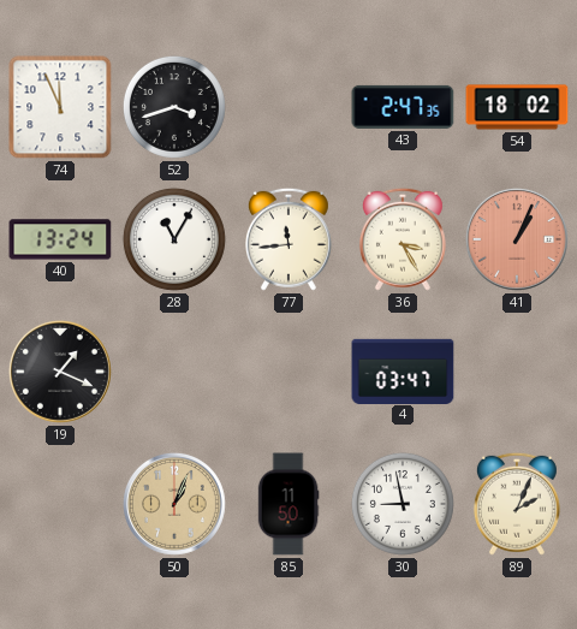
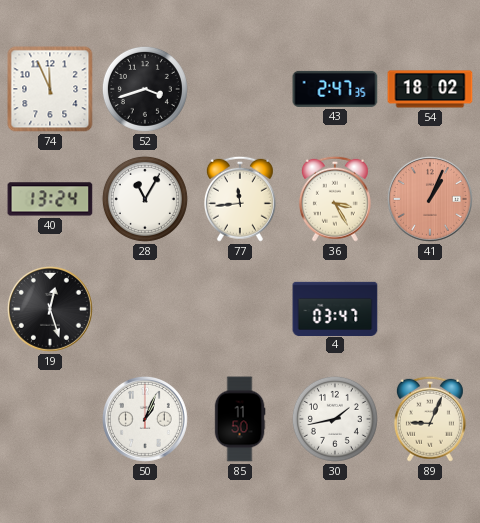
19: 1:19 -> 12:27 (50, 309)
50 dial: champagne -> white (145, 419)
30: 8:58 -> 1:43 (335, 419)
89: 2:04 -> 9:04 (430, 419)
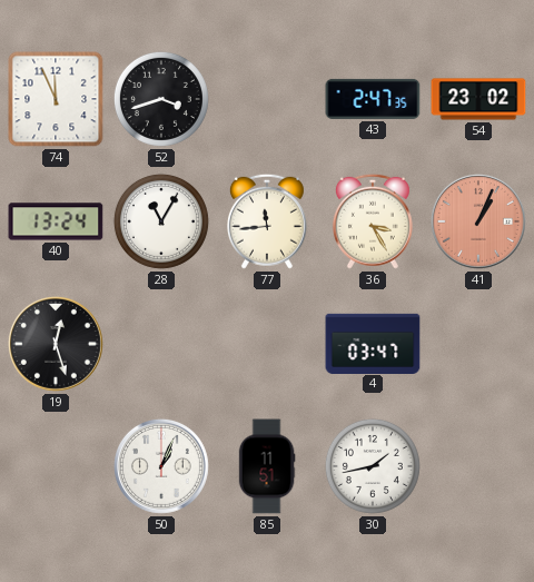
54: 18:02 -> 23:02 (478, 99)
85: 11:50 -> 11:51 (267, 466)
89: 9:04 -> none (430, 419)
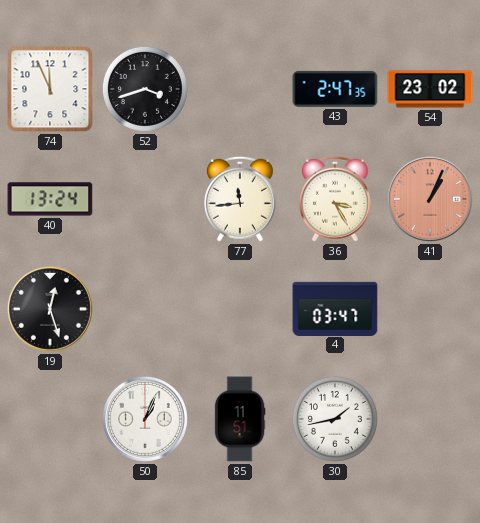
28: 11:05 -> none (161, 221)
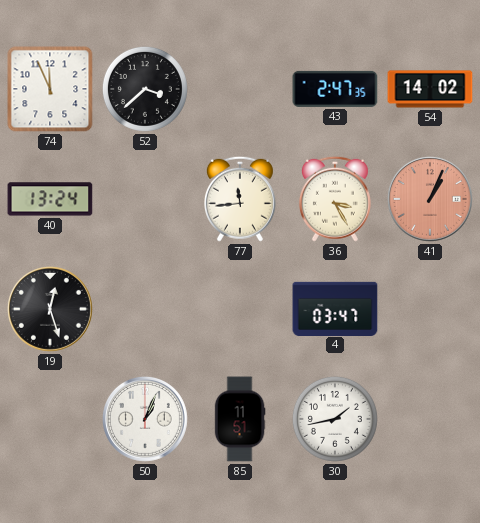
52: 3:42 -> 3:38 (145, 89)
54: 23:02 -> 14:02 (430, 89)
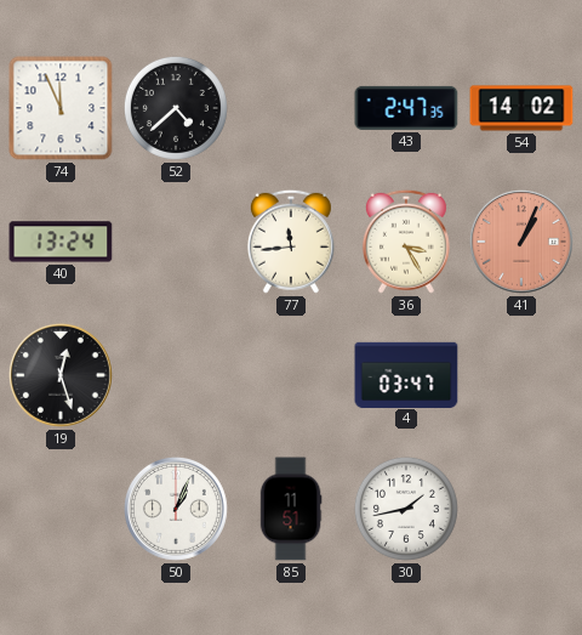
52: 3:38 -> 4:38 (176, 108)
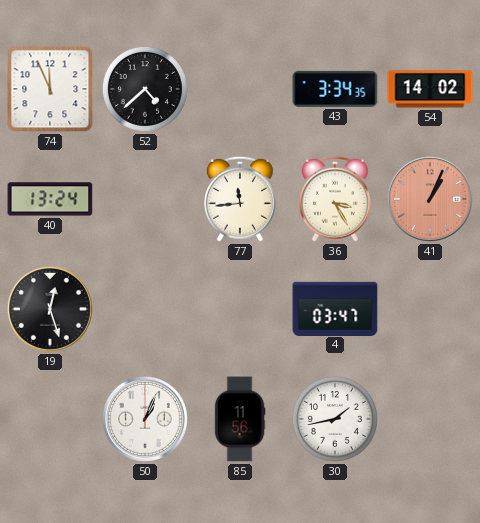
43: 2:47 -> 3:34 (335, 89)
85: 11:51 -> 11:56 (240, 419)
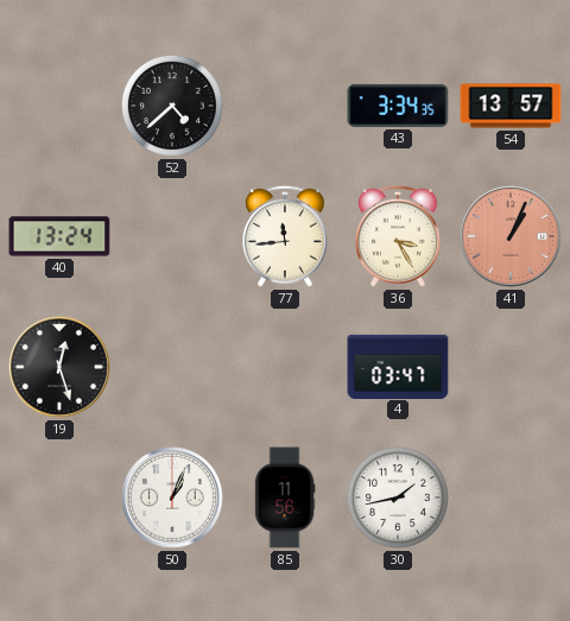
74: 11:56 -> none (50, 89)
54: 14:02 -> 13:57 (511, 106)
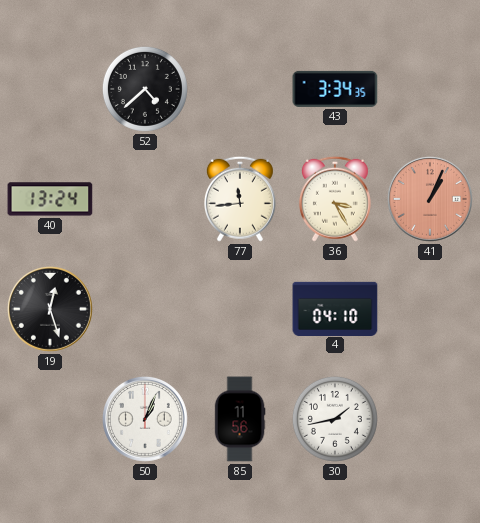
54: 13:57 -> none (511, 106)
4: 03:47 -> 04:10 (335, 308)
